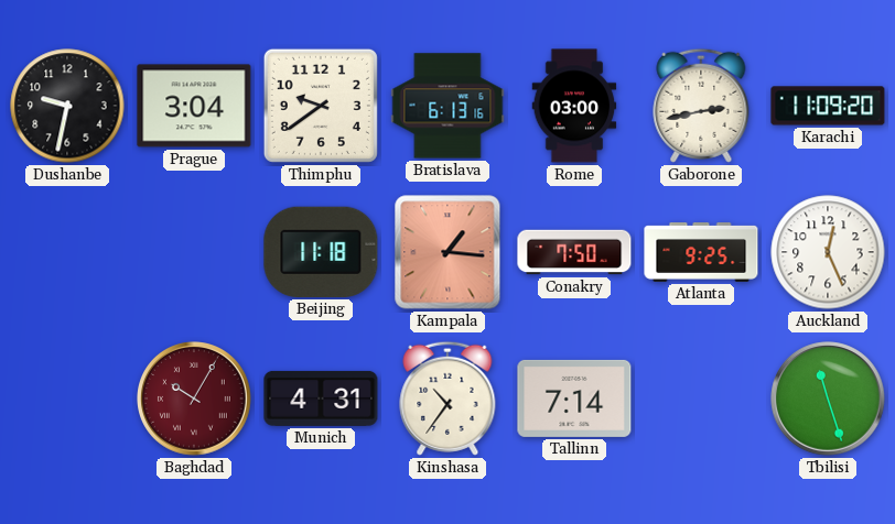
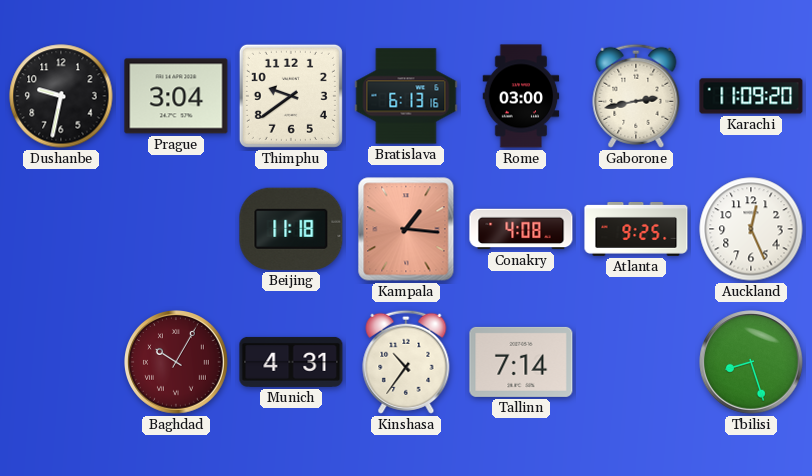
Conakry: 7:50 -> 4:08 (521, 229)
Tbilisi: 11:27 -> 8:27 (751, 362)
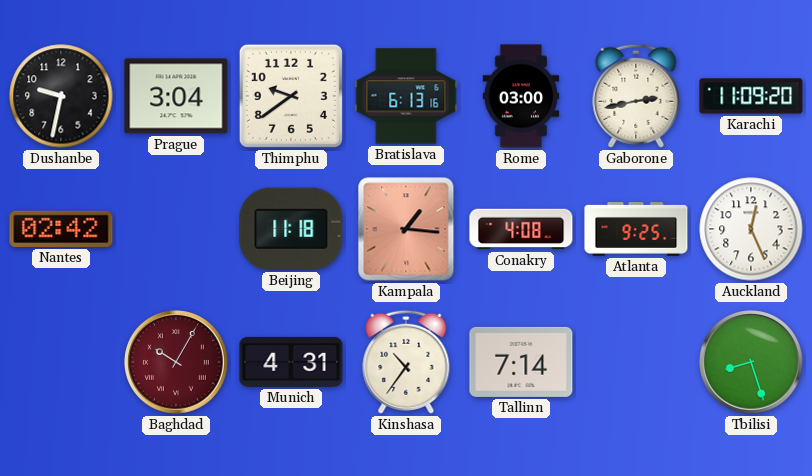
Nantes: none -> 02:42 (61, 229)
